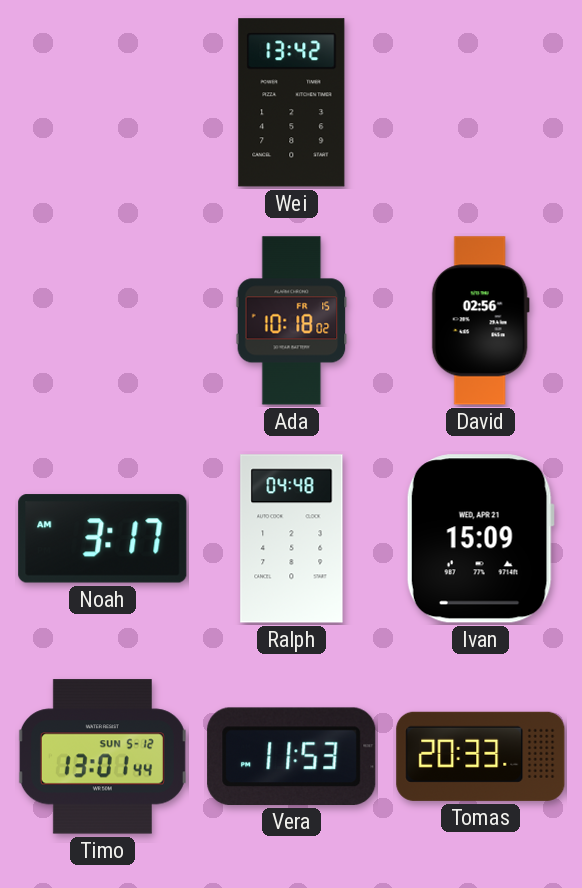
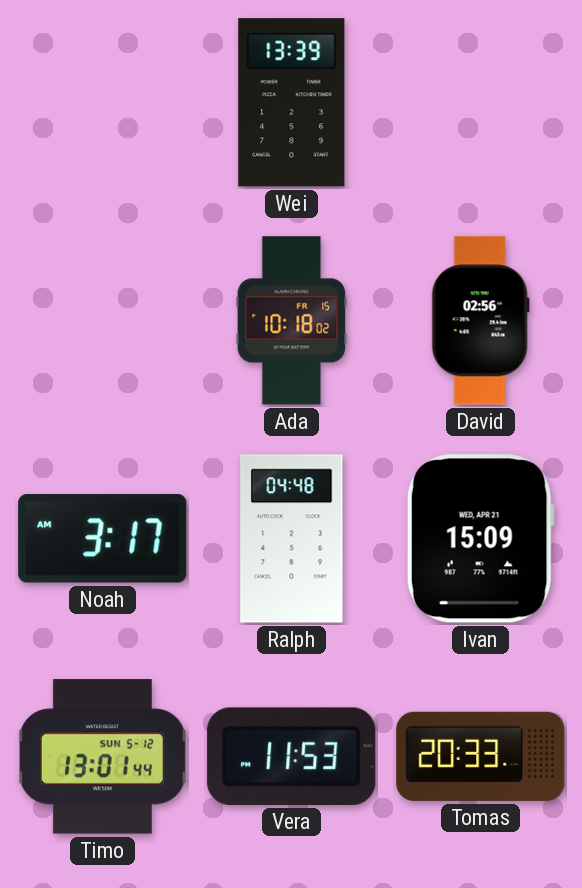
Wei: 13:42 -> 13:39 (292, 103)
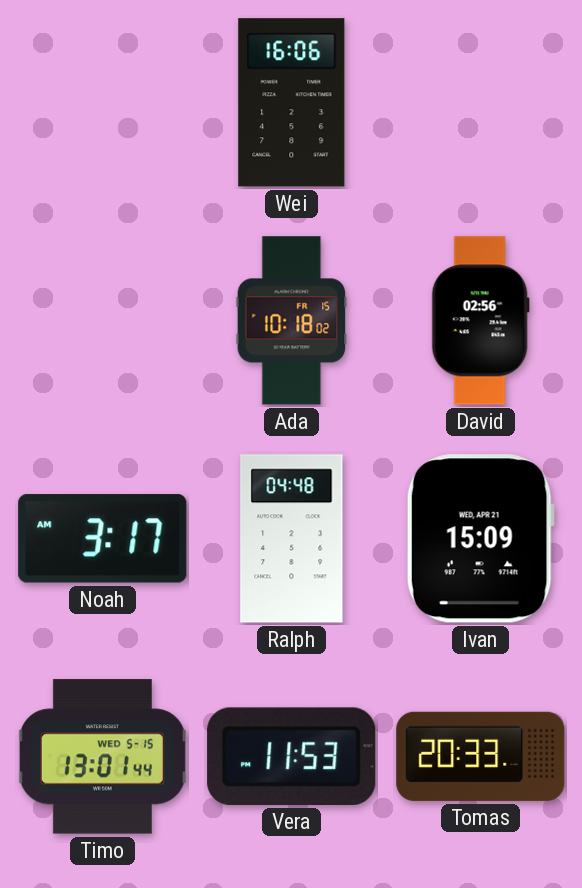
Wei: 13:39 -> 16:06 (292, 103)
Timo date: SUN 5-12 -> WED 5-15 (102, 757)
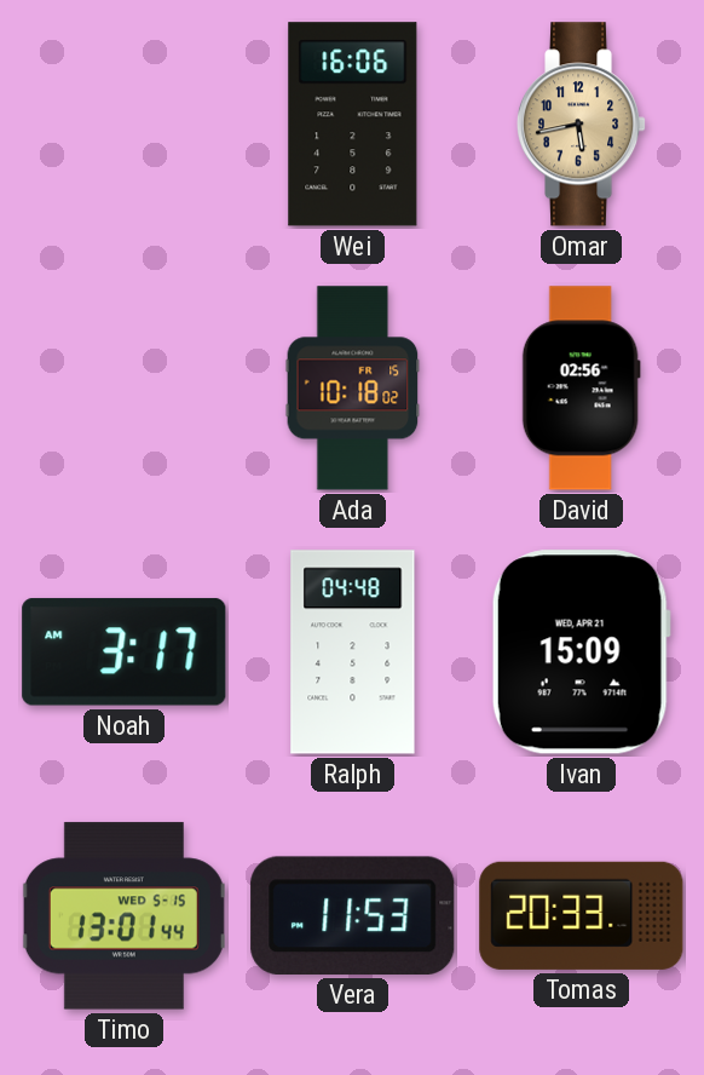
Omar: none -> 5:43 (582, 125)
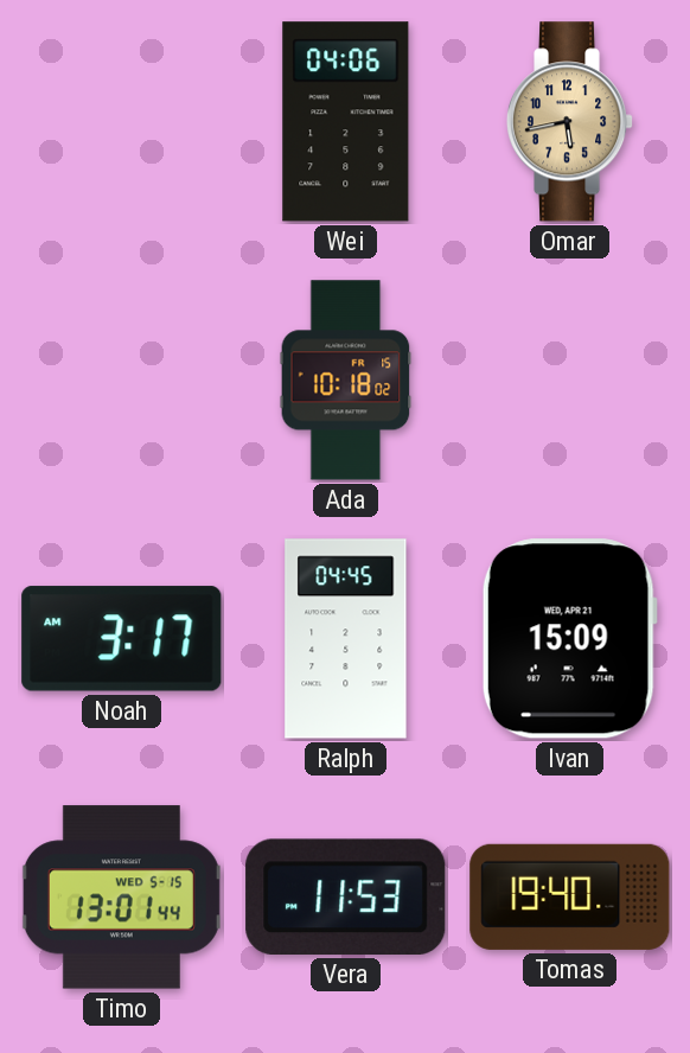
Wei: 16:06 -> 04:06 (346, 122)
David: 02:56 -> none (581, 389)
Ralph: 04:48 -> 04:45 (346, 639)
Tomas: 20:33 -> 19:40 (570, 896)
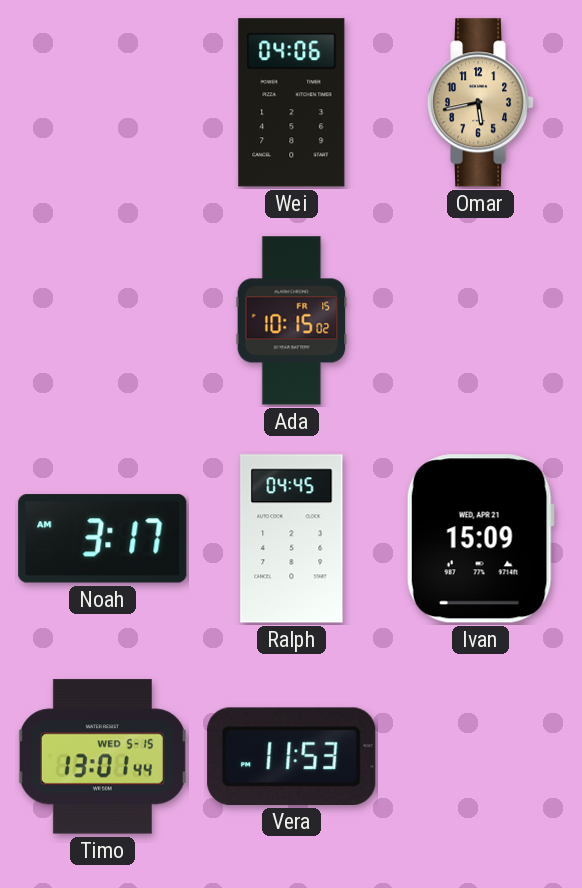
Ada: 10:18 -> 10:15 (292, 321)
Tomas: 19:40 -> none (570, 896)
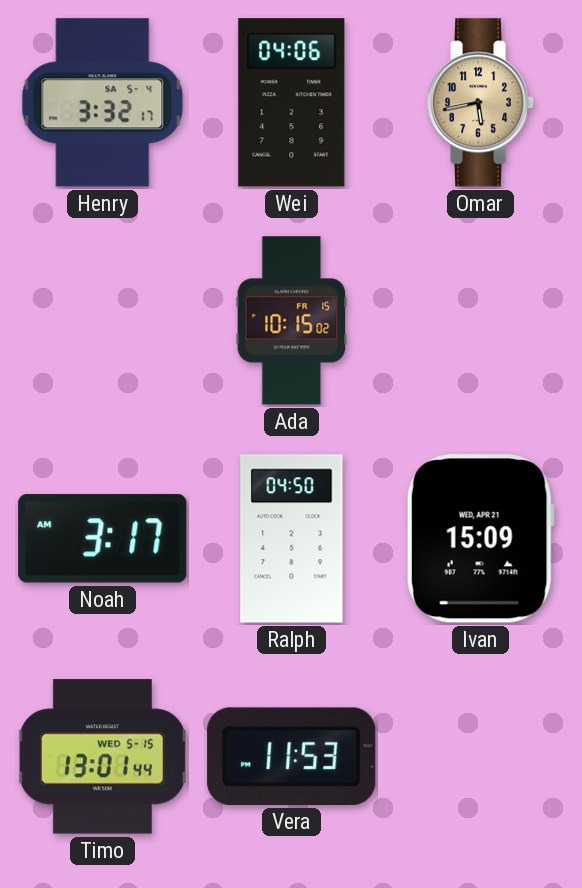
Henry: none -> 3:32 (103, 103)
Ralph: 04:45 -> 04:50 (292, 539)
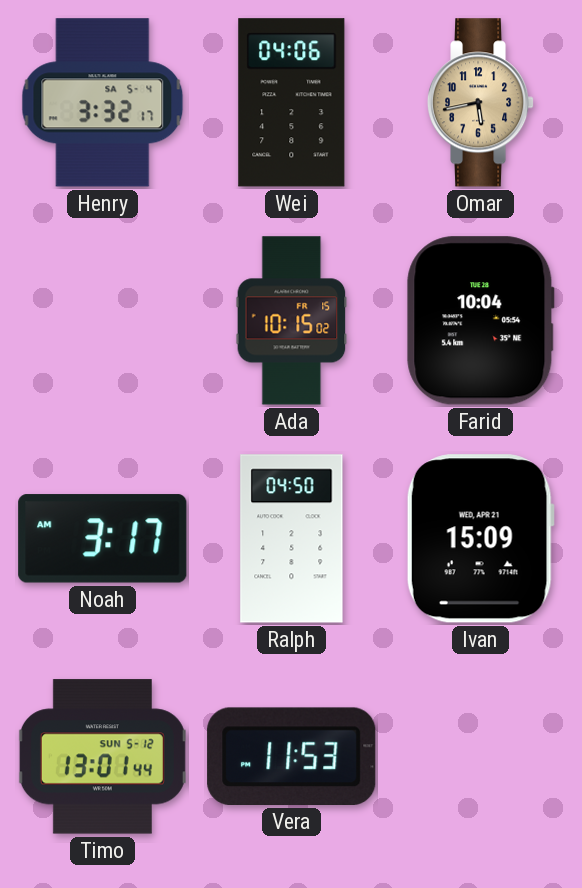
Farid: none -> 10:04 (481, 321)
Timo date: WED 5-15 -> SUN 5-12 (102, 757)
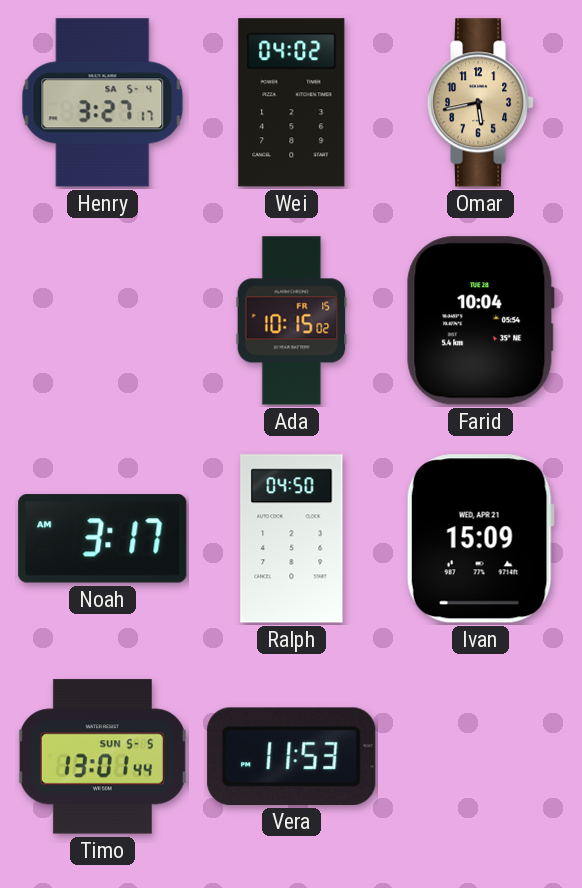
Henry: 3:32 -> 3:27 (103, 103)
Wei: 04:06 -> 04:02 (292, 103)
Timo date: SUN 5-12 -> SUN 5-5 (102, 757)
